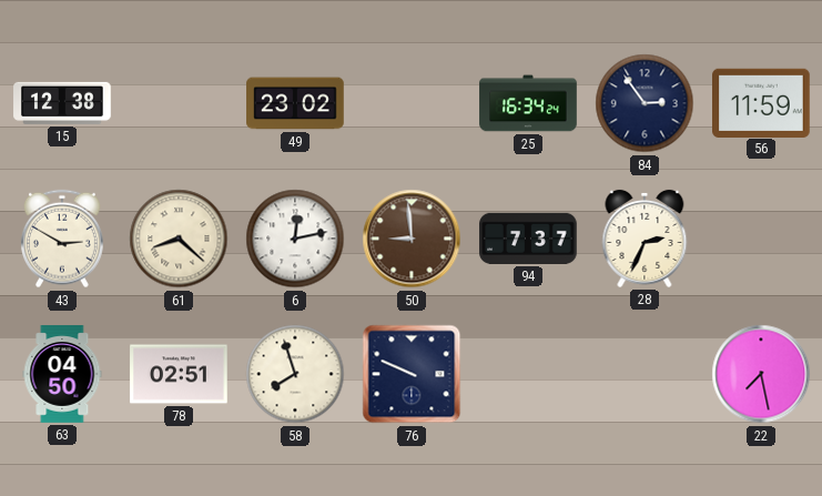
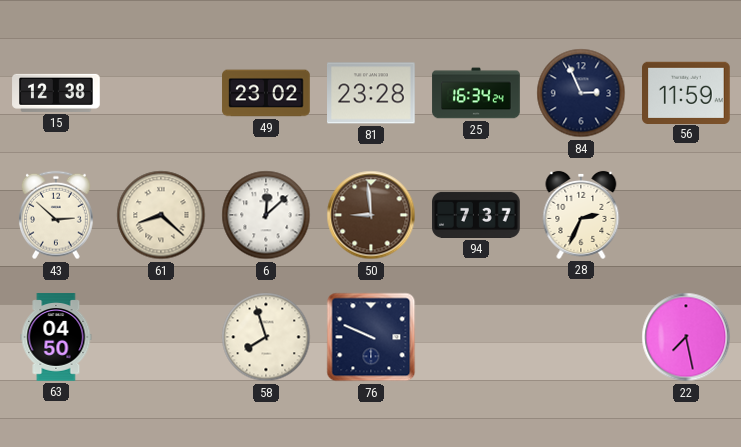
81: none -> 23:28 (372, 93)
84: 2:54 -> 2:56 (581, 93)
43: 2:50 -> 2:52 (56, 215)
6: 12:13 -> 12:08 (266, 215)
78: 02:51 -> none (179, 374)
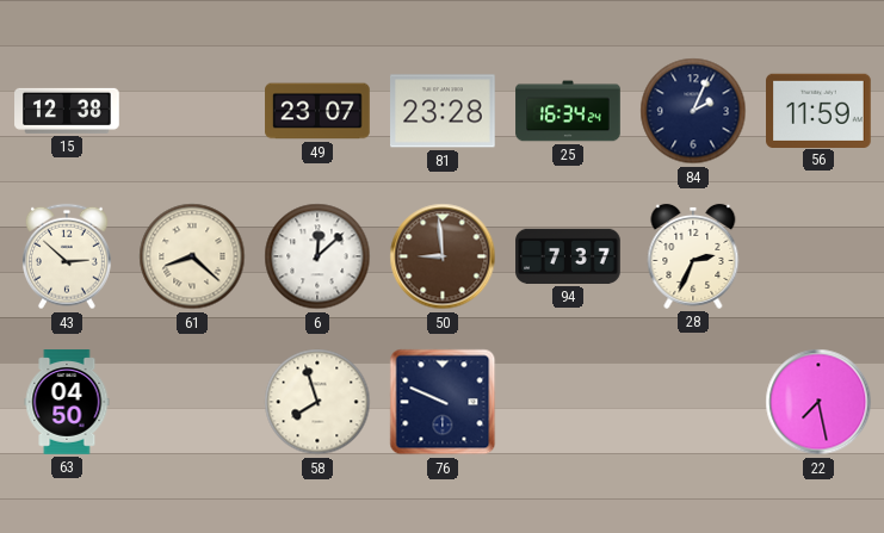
49: 23:02 -> 23:07 (317, 111)
84: 2:56 -> 2:04 (693, 111)
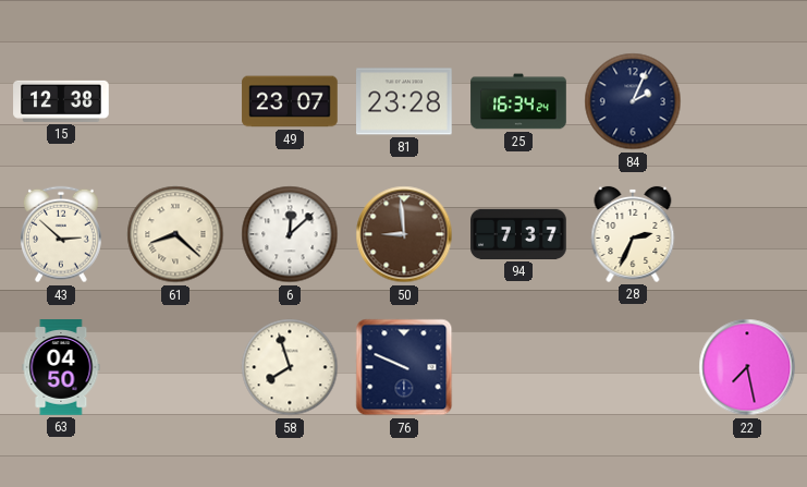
56: 11:59 -> none (820, 110)
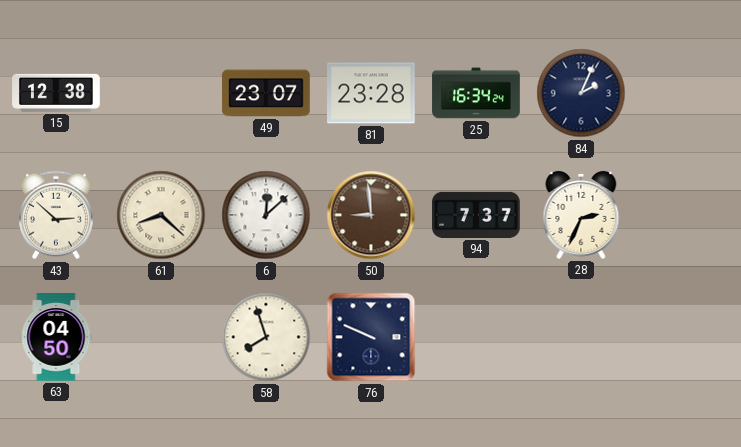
22: 7:28 -> none (747, 367)
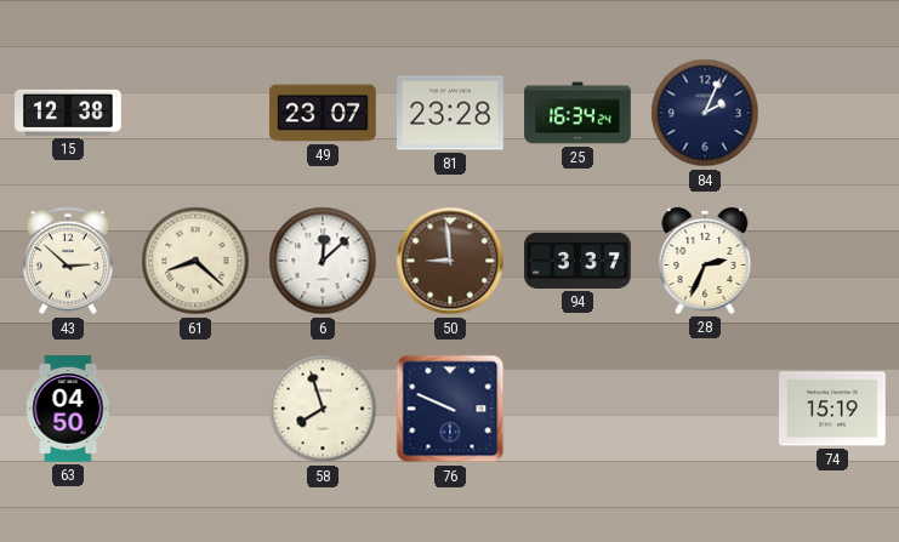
94: 7:37 -> 3:37 (577, 261)
74: none -> 15:19 (832, 409)
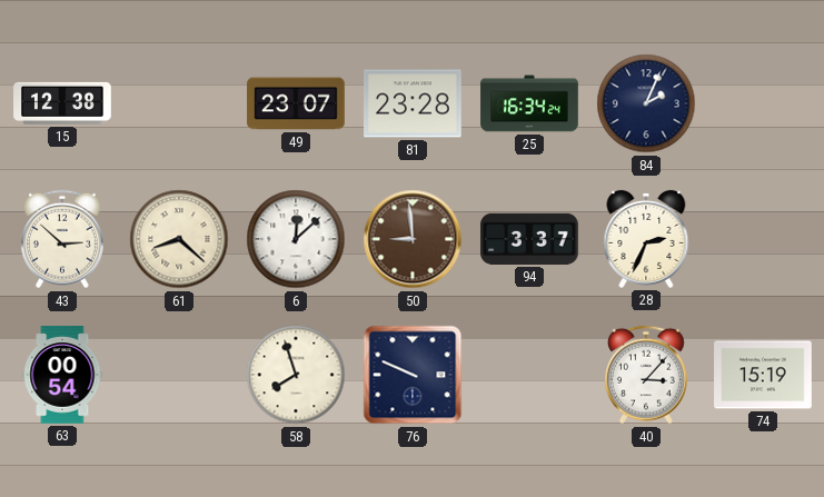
63: 04:50 -> 00:54 (62, 375)
40: none -> 3:07 (646, 375)
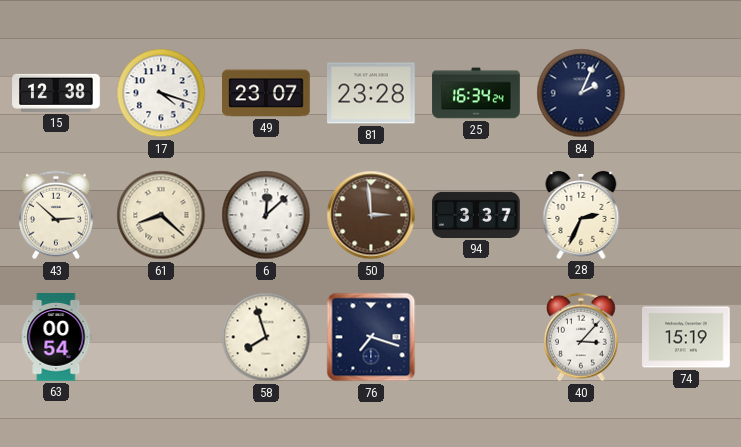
17: none -> 4:18 (161, 93)
50: 8:59 -> 2:59 (371, 215)
76: 9:49 -> 7:18 (371, 337)
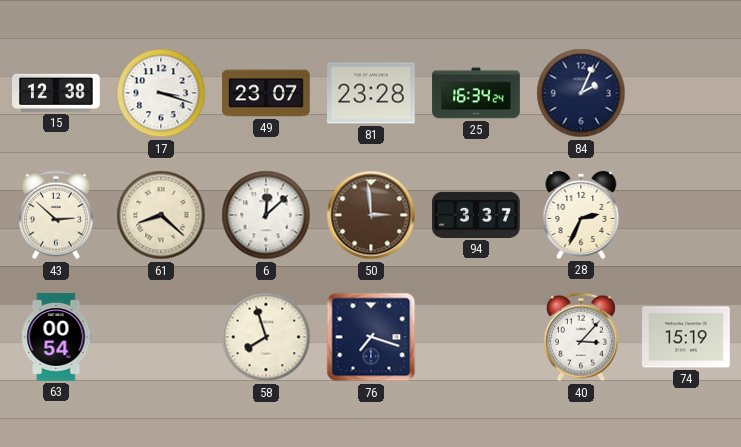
17: 4:18 -> 3:18 (161, 93)
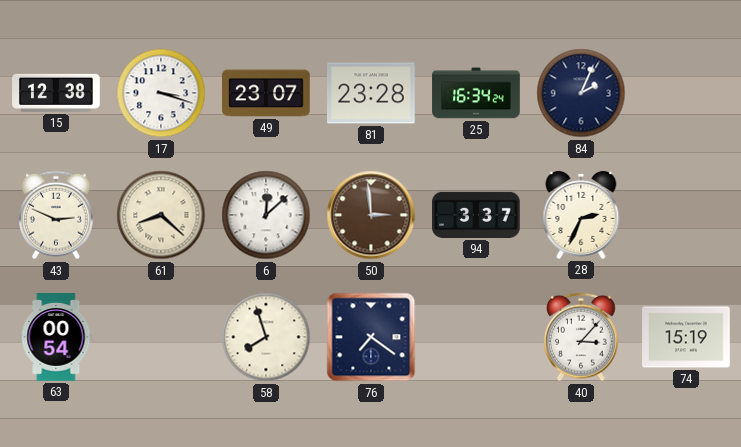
43: 2:52 -> 2:49 (56, 215)
76: 7:18 -> 7:21 (371, 337)
